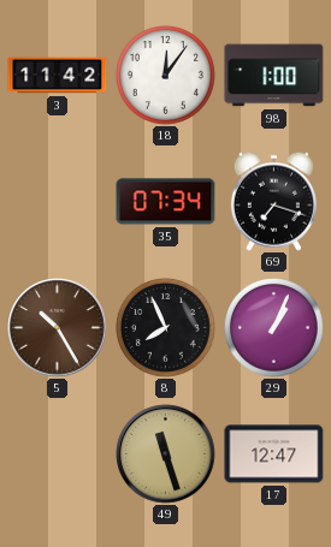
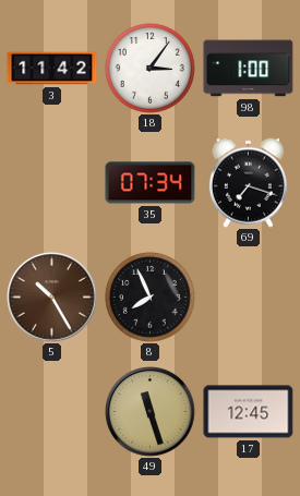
18: 12:06 -> 3:06 (149, 68)
29: 1:04 -> none (273, 327)
17: 12:47 -> 12:45 (249, 412)
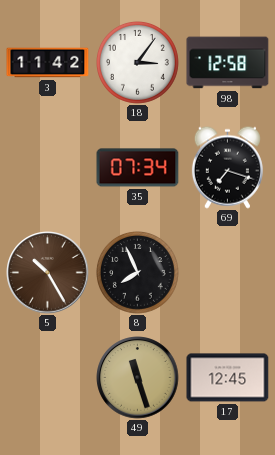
98: 1:00 -> 12:58 (228, 63)
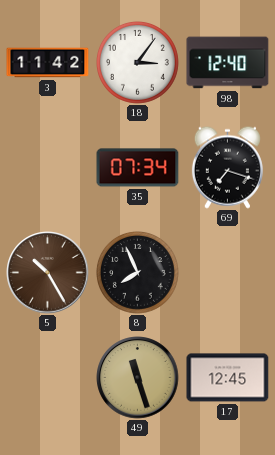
98: 12:58 -> 12:40 (228, 63)
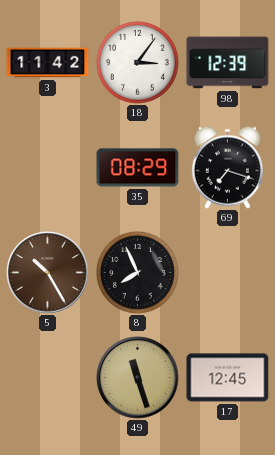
98: 12:40 -> 12:39 (228, 63)
35: 07:34 -> 08:29 (138, 168)
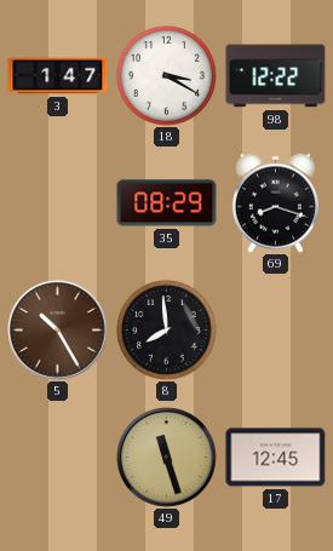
3: 11:42 -> 1:47 (58, 76)
18: 3:06 -> 3:20 (166, 75)
98: 12:39 -> 12:22 (276, 76)
69: 7:18 -> 8:18 (275, 202)
8: 7:56 -> 7:59 (166, 329)
